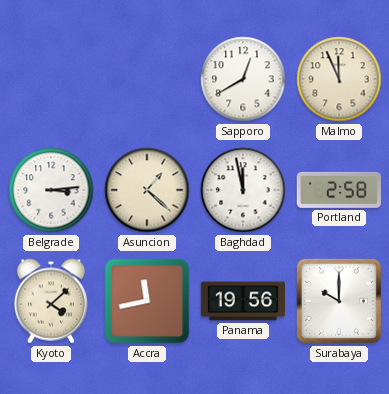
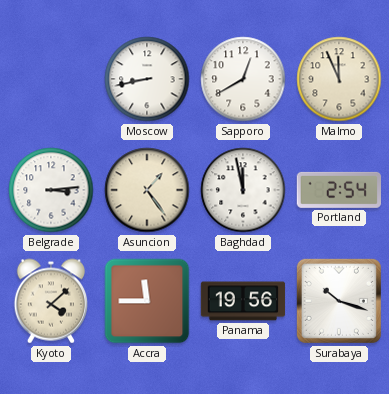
Moscow: none -> 8:43 (147, 79)
Asuncion: 1:22 -> 1:24 (147, 190)
Portland: 2:58 -> 2:54 (338, 190)
Accra: 11:43 -> 11:45 (147, 301)
Surabaya: 10:00 -> 10:18 (339, 301)
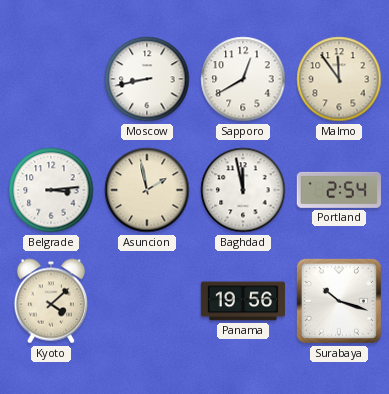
Malmo: 11:56 -> 11:54 (339, 79)
Asuncion: 1:24 -> 1:58 (147, 190)
Accra: 11:45 -> none (147, 301)
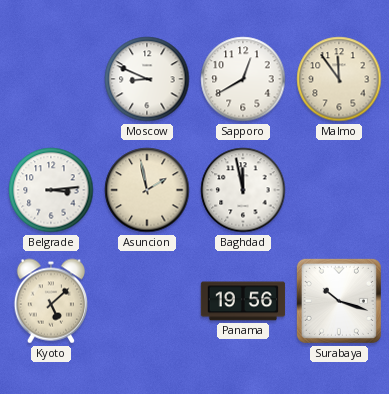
Moscow: 8:43 -> 8:49 (147, 79)
Portland: 2:54 -> none (338, 190)
Kyoto: 4:08 -> 5:08 (50, 301)
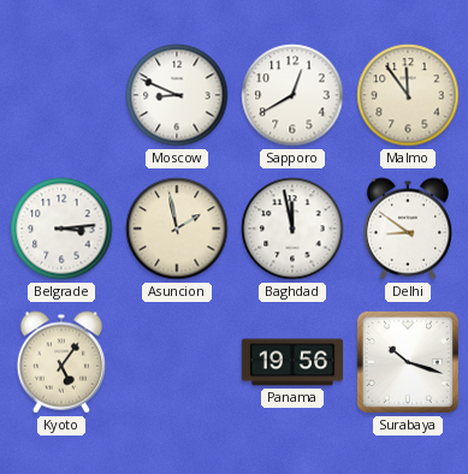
Delhi: none -> 8:51 (407, 229)
Kyoto: 5:08 -> 5:06 (60, 362)
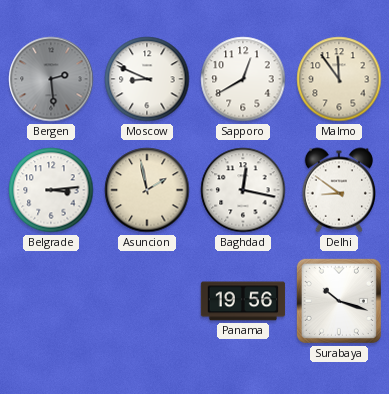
Bergen: none -> 2:29 (51, 79)
Baghdad: 11:58 -> 12:17 (243, 190)
Kyoto: 5:06 -> none (60, 362)
